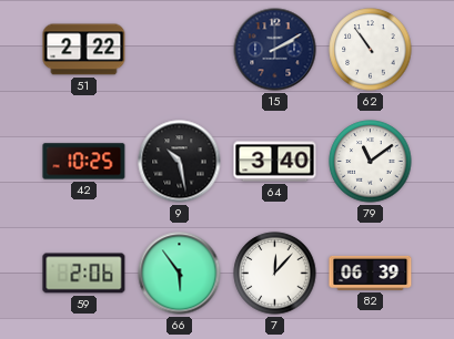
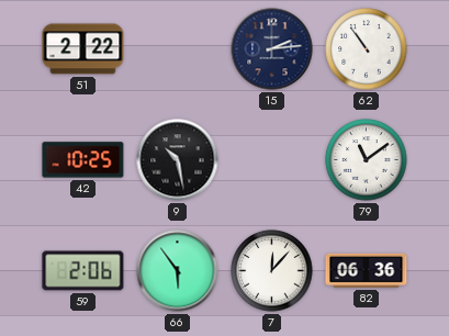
15: 2:10 -> 2:14 (272, 49)
64: 3:40 -> none (275, 162)
82: 06:39 -> 06:36 (367, 270)
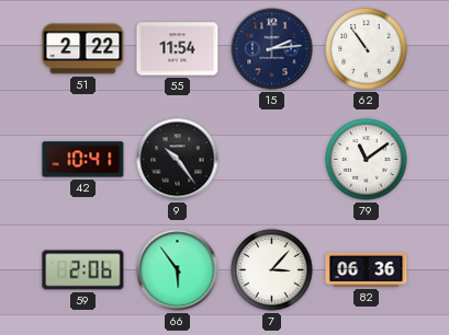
55: none -> 11:54 (178, 49)
42: 10:25 -> 10:41 (83, 160)
9: 10:28 -> 10:24 (178, 160)
7: 12:07 -> 3:07 (272, 270)
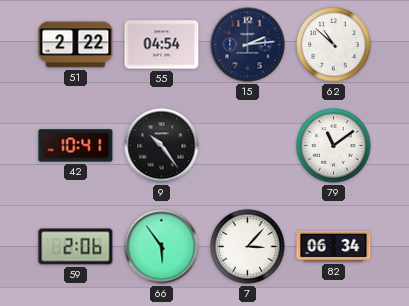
55: 11:54 -> 04:54 (162, 45)
62: 10:54 -> 10:52 (334, 45)
82: 06:36 -> 06:34 (334, 246)
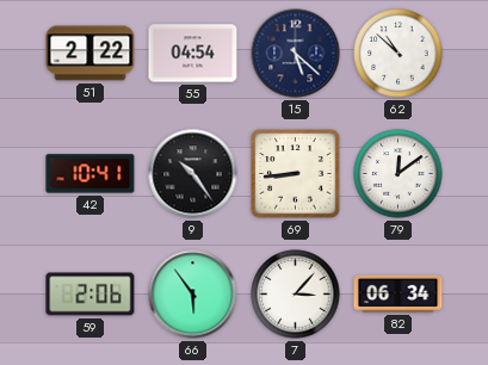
15: 2:14 -> 5:22 (296, 54)
69: none -> 8:44 (296, 174)
79: 11:09 -> 12:09 (399, 174)
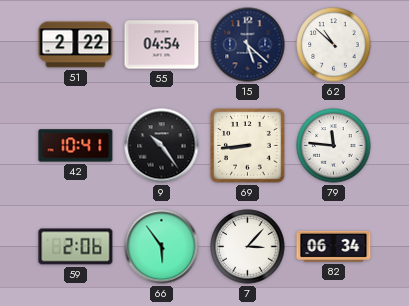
79: 12:09 -> 11:46 (334, 146)
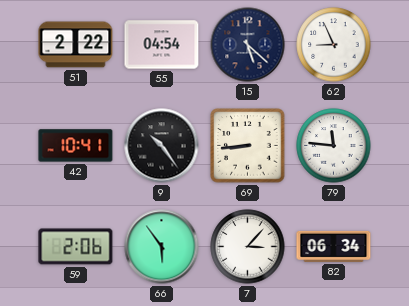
62: 10:52 -> 8:56 (334, 45)
